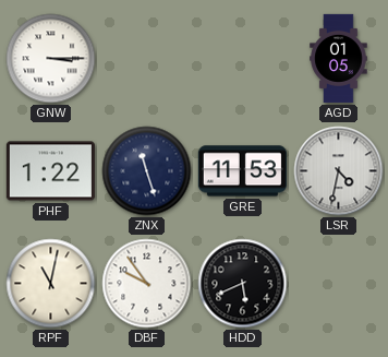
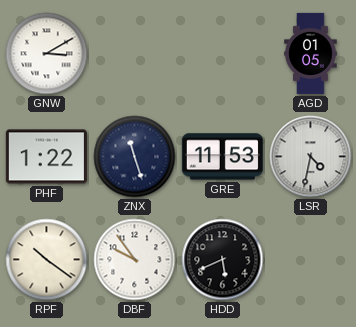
GNW: 3:15 -> 3:10 (47, 54)
RPF: 11:02 -> 10:21 (47, 260)
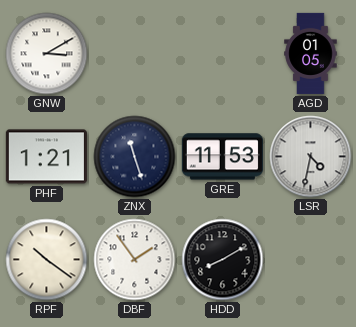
PHF: 1:22 -> 1:21 (46, 157)
DBF: 9:54 -> 1:54 (135, 260)
HDD: 5:41 -> 8:10 (223, 260)
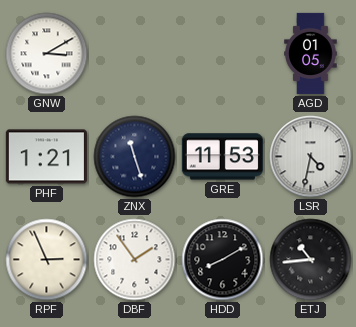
RPF: 10:21 -> 2:56 (47, 260)
ETJ: none -> 10:44 (311, 260)
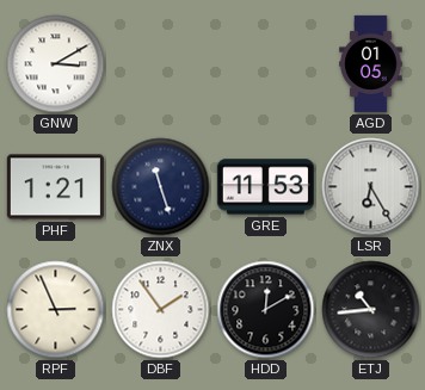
LSR: 4:32 -> 6:25 (371, 187)
HDD: 8:10 -> 12:10 (266, 310)
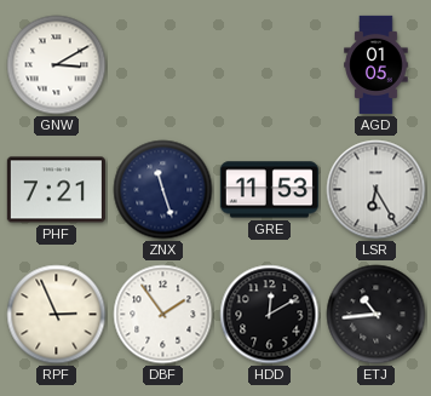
PHF: 1:21 -> 7:21 (56, 190)
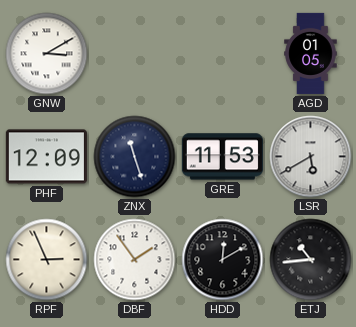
PHF: 7:21 -> 12:09 (46, 157)
LSR: 6:25 -> 5:40 (311, 157)
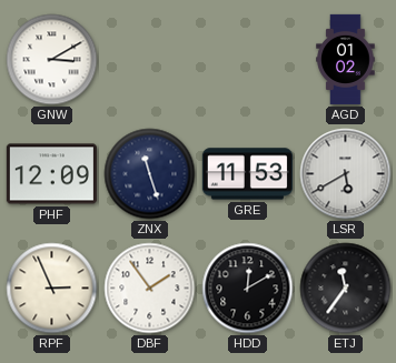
AGD: 01:05 -> 01:02 (346, 59)
ETJ: 10:44 -> 11:36 (346, 289)
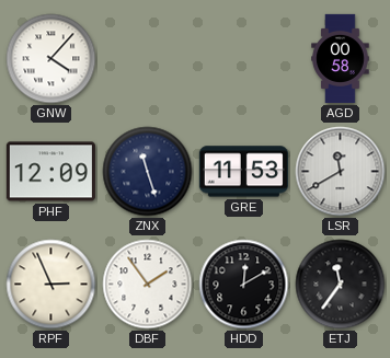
GNW: 3:10 -> 4:07 (51, 59)
AGD: 01:02 -> 00:58 (341, 58)
LSR: 5:40 -> 11:40 (341, 172)
